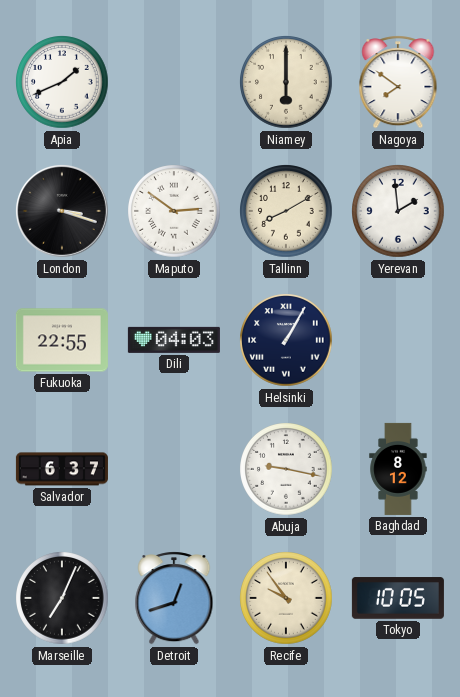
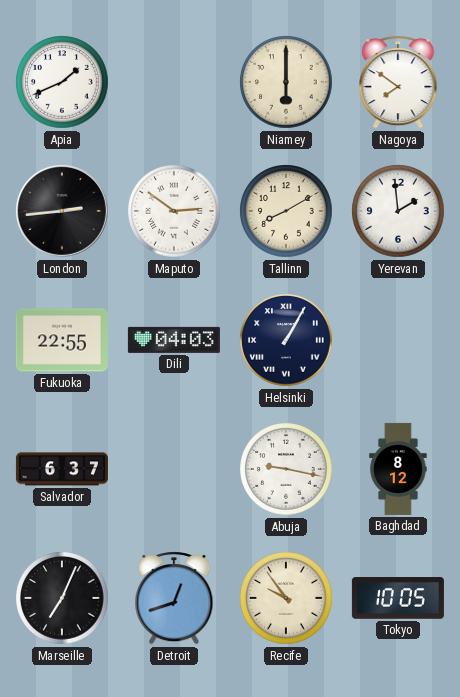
London: 3:18 -> 2:44 (63, 211)
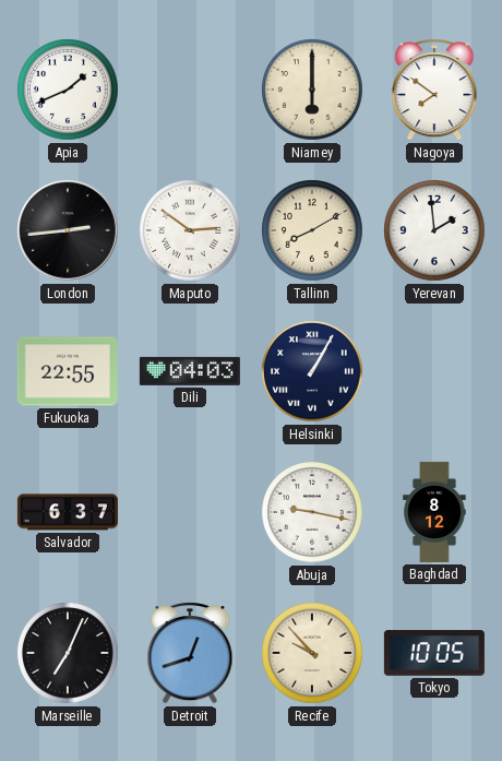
Recife: 9:54 -> 9:53 (312, 653)
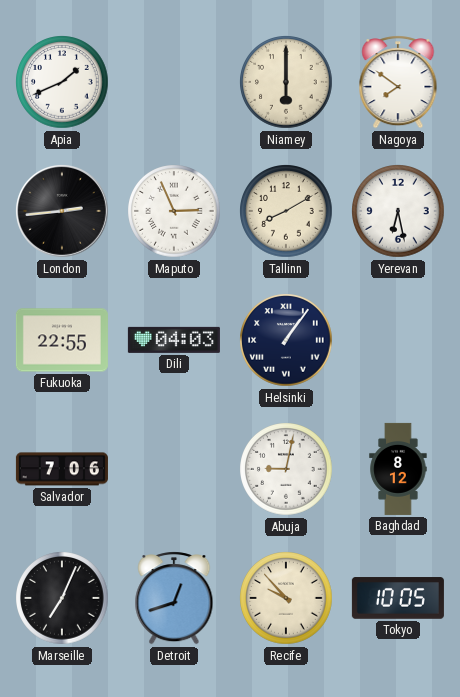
Maputo: 2:51 -> 2:56 (174, 211)
Yerevan: 1:59 -> 6:28 (398, 211)
Helsinki: 1:05 -> 1:06 (286, 340)
Salvador: 6:37 -> 7:06 (62, 469)
Abuja: 9:17 -> 9:02 (286, 469)
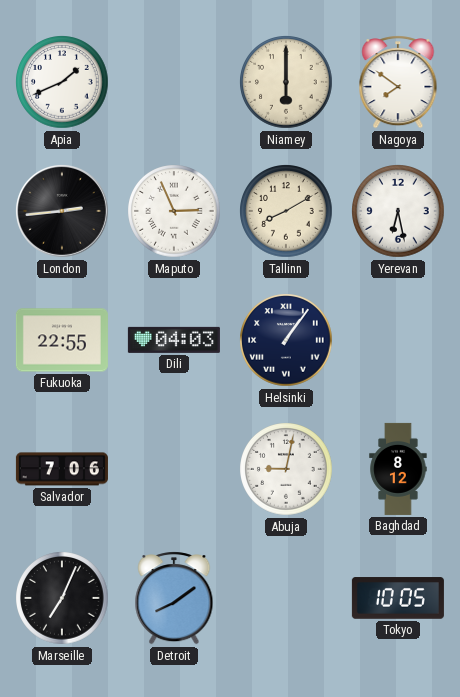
Detroit: 12:42 -> 8:09 (174, 599)
Recife: 9:53 -> none (286, 598)
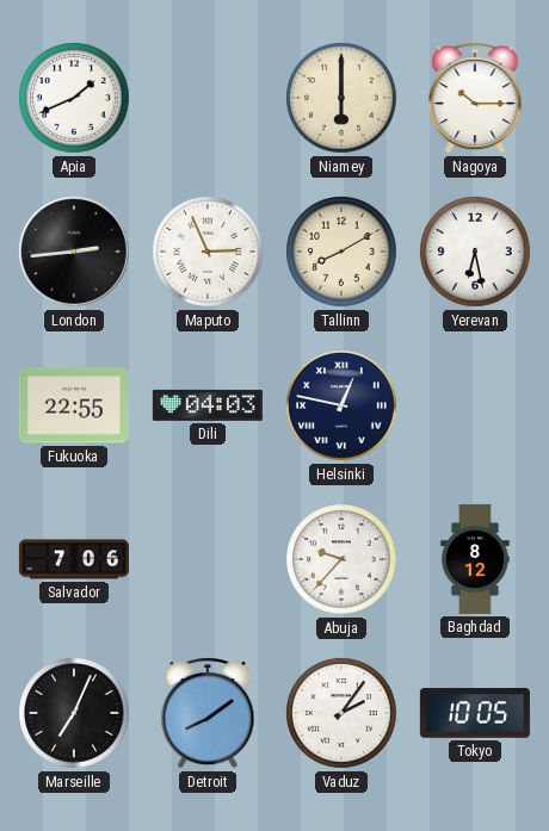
Nagoya: 7:51 -> 10:15 (475, 99)
Helsinki: 1:06 -> 12:47 (341, 405)
Abuja: 9:02 -> 9:37 (341, 559)
Vaduz: none -> 2:06 (341, 713)
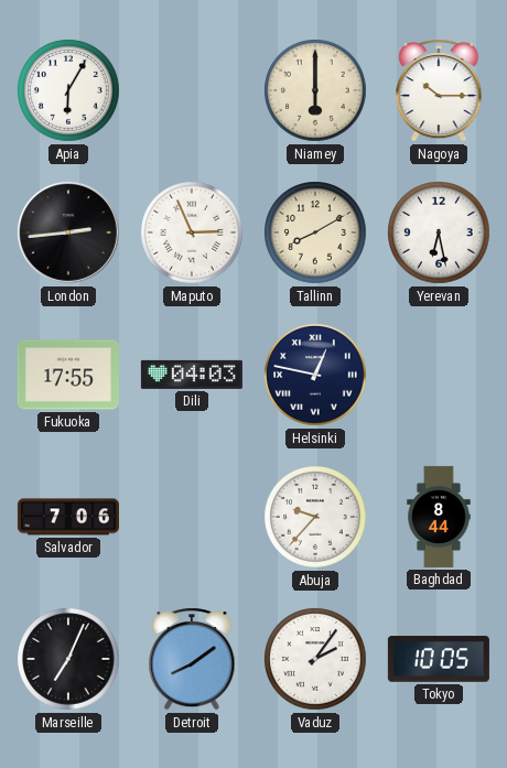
Apia: 1:41 -> 6:05 (68, 90)
Fukuoka: 22:55 -> 17:55 (68, 375)
Baghdad: 8:12 -> 8:44 (439, 517)
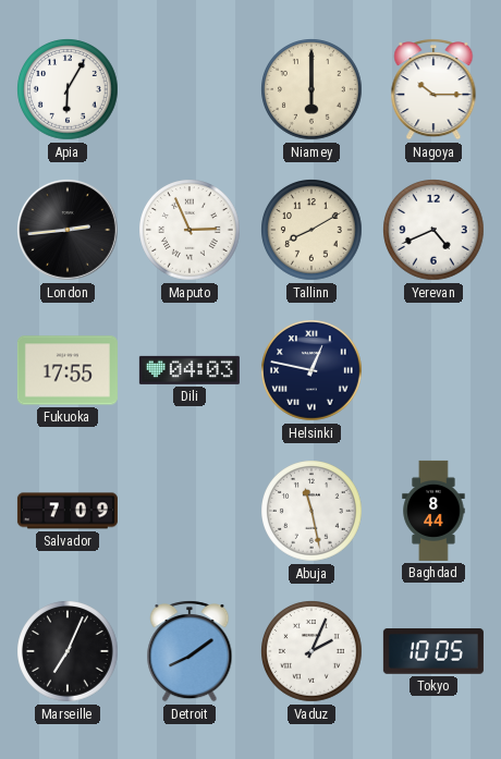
Yerevan: 6:28 -> 4:41 (433, 230)
Salvador: 7:06 -> 7:09 (68, 511)
Abuja: 9:37 -> 11:28 (311, 511)
Vaduz: 2:06 -> 2:04 (311, 651)
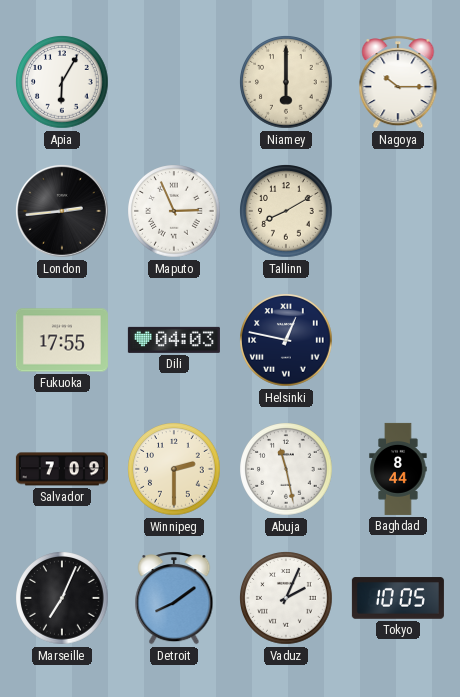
Yerevan: 4:41 -> none (433, 230)
Winnipeg: none -> 2:30 (174, 469)
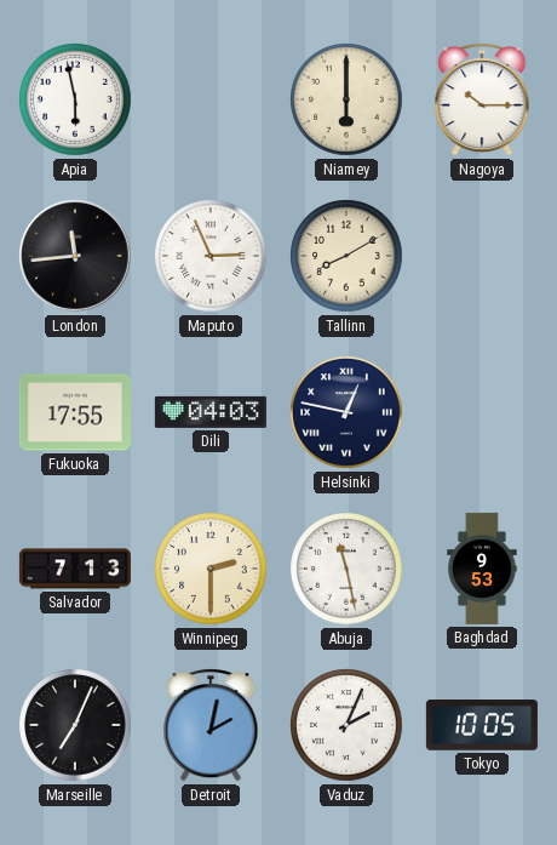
Apia: 6:05 -> 5:58 (75, 99)
London: 2:44 -> 11:44 (76, 256)
Salvador: 7:09 -> 7:13 (75, 569)
Baghdad: 8:44 -> 9:53 (482, 569)
Detroit: 8:09 -> 2:02 (211, 726)
